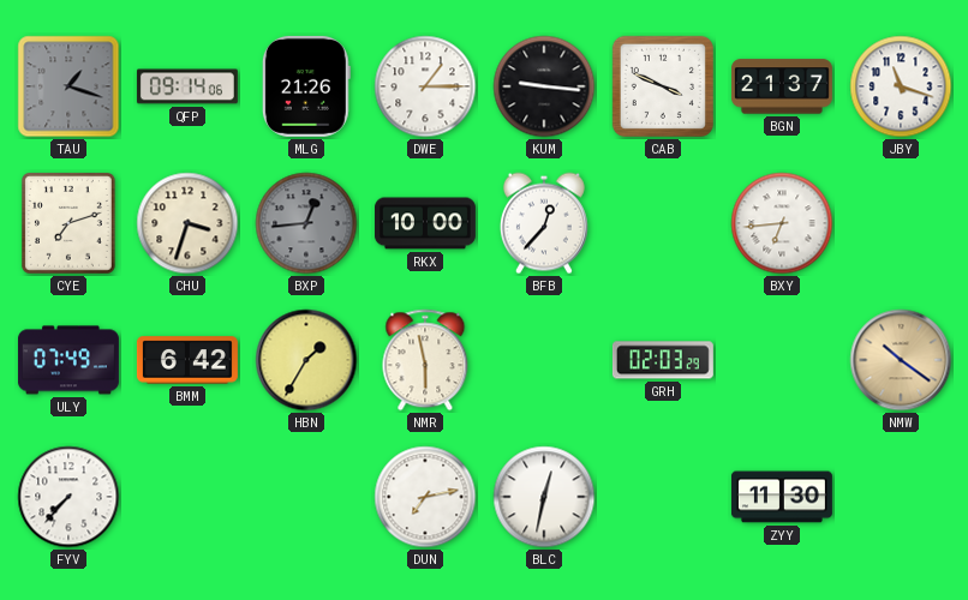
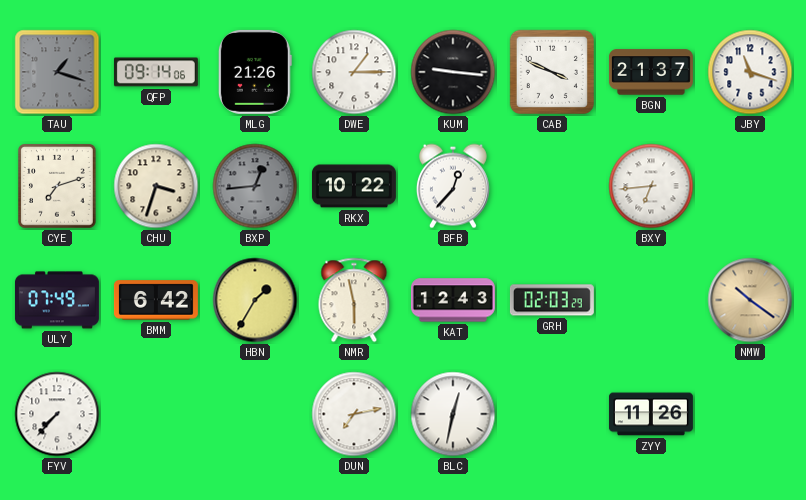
RKX: 10:00 -> 10:22 (354, 186)
KAT: none -> 12:43 (453, 300)
ZYY: 11:30 -> 11:26 (651, 414)
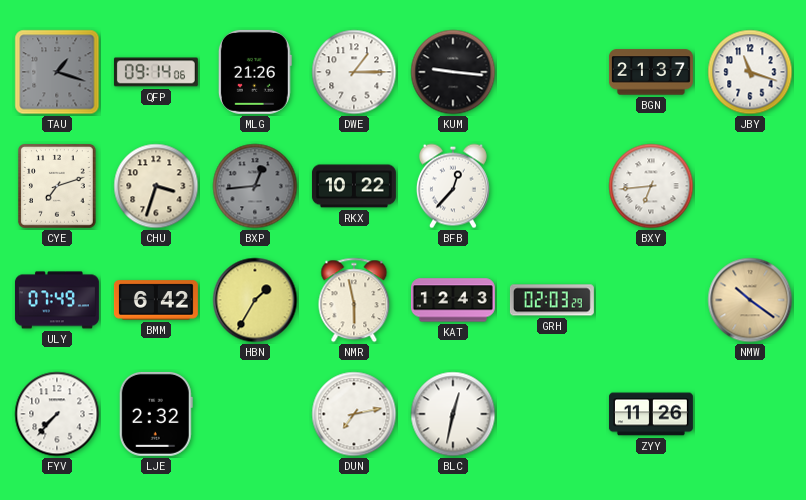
CAB: 3:49 -> none (552, 72)
LJE: none -> 2:32 (156, 414)
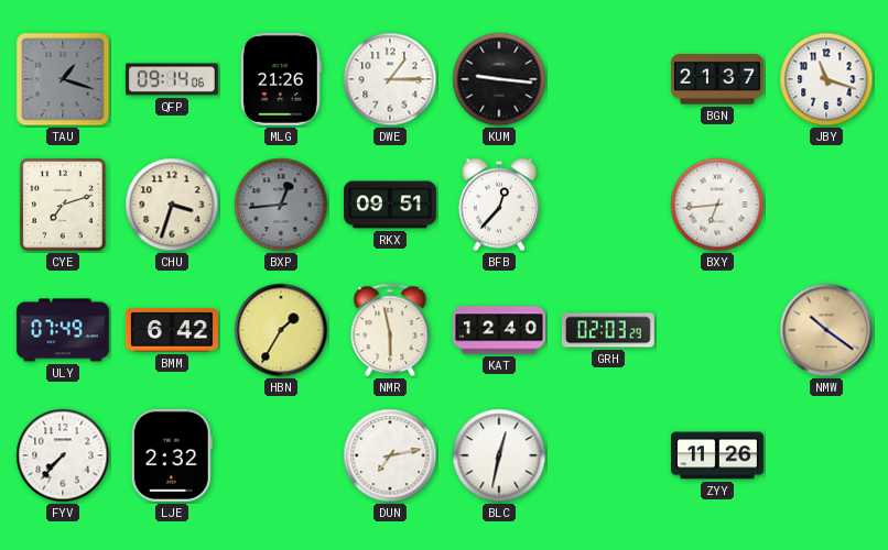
RKX: 10:22 -> 09:51 (390, 205)
KAT: 12:43 -> 12:40 (499, 330)
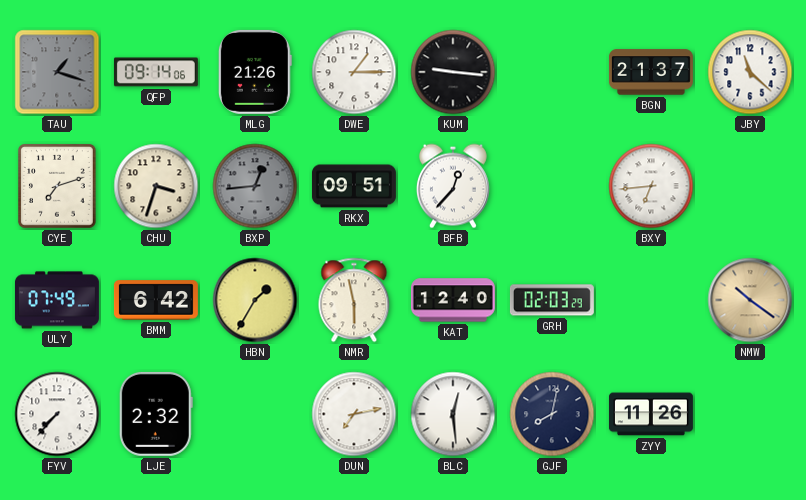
JBY: 11:18 -> 11:22 (750, 72)
BLC: 12:32 -> 12:29 (453, 414)
GJF: none -> 8:02 (552, 414)
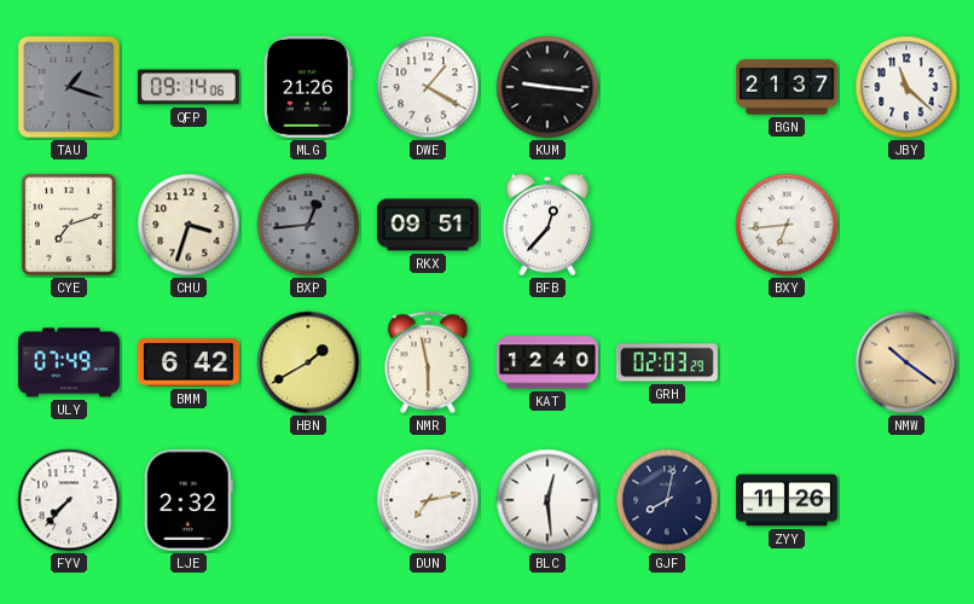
DWE: 1:15 -> 1:20 (428, 87)
HBN: 1:35 -> 1:40 (308, 362)
